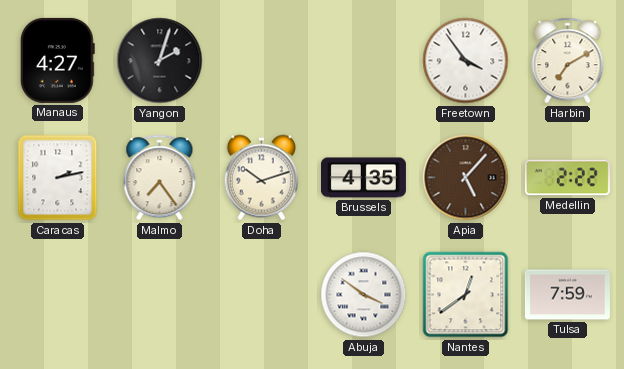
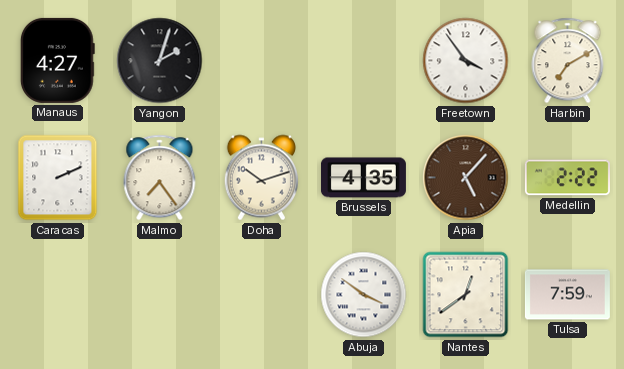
Caracas: 2:13 -> 2:11 (58, 178)
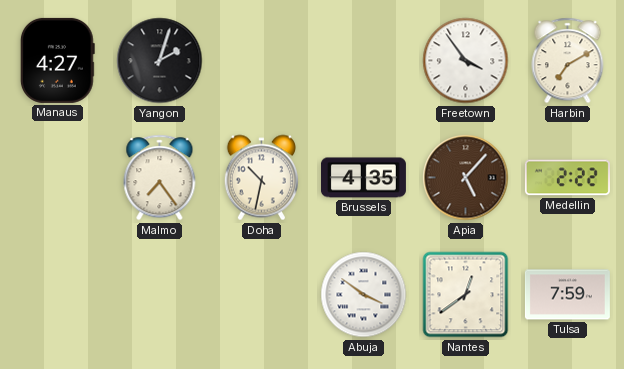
Caracas: 2:11 -> none (58, 178)
Doha: 10:12 -> 10:32 (261, 178)
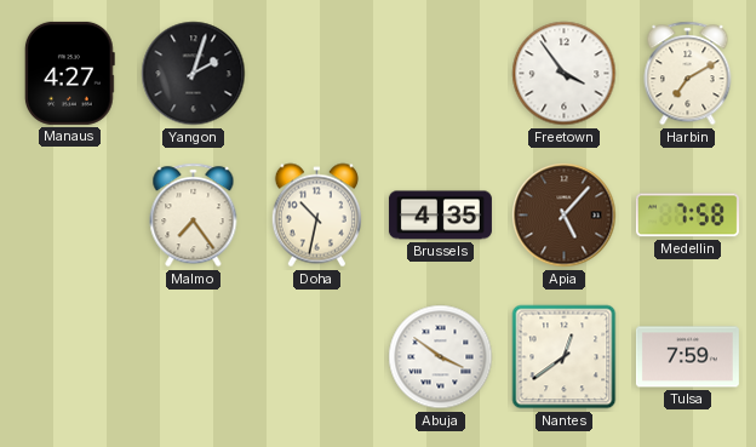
Medellin: 2:22 -> 7:58 (687, 216)
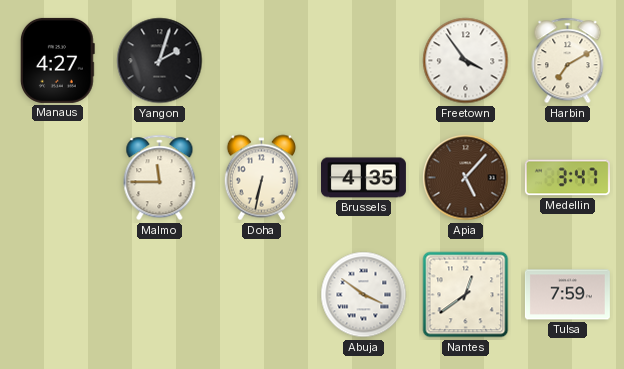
Malmo: 7:24 -> 11:45 (160, 178)
Doha: 10:32 -> 6:32 (261, 178)
Medellin: 7:58 -> 3:47 (567, 178)
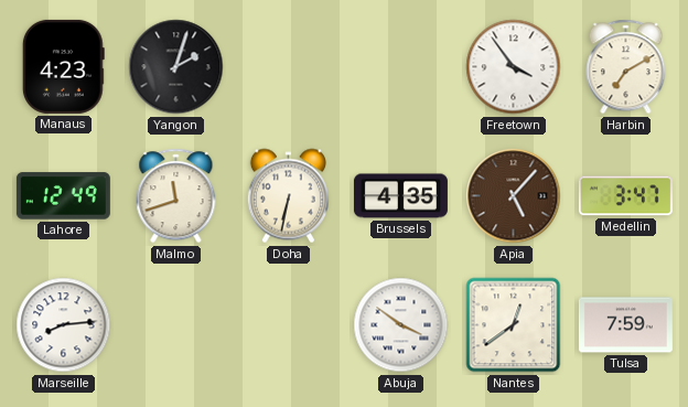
Manaus: 4:27 -> 4:23 (63, 66)
Lahore: none -> 12:49 (63, 196)
Malmo: 11:45 -> 11:42 (176, 196)
Marseille: none -> 8:14 (64, 325)
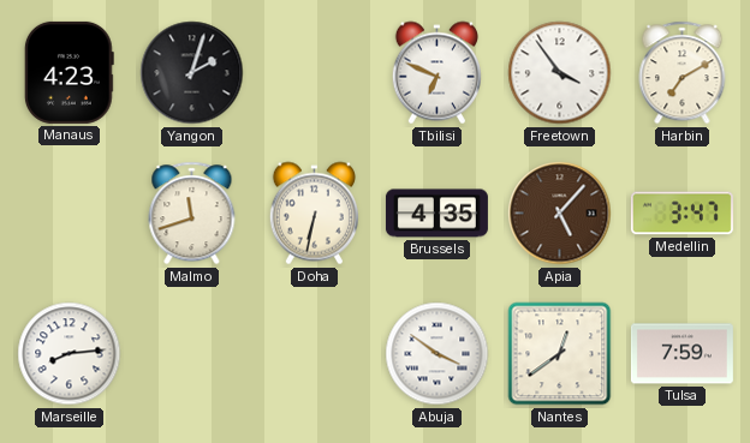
Tbilisi: none -> 6:49 (436, 73)
Lahore: 12:49 -> none (63, 196)
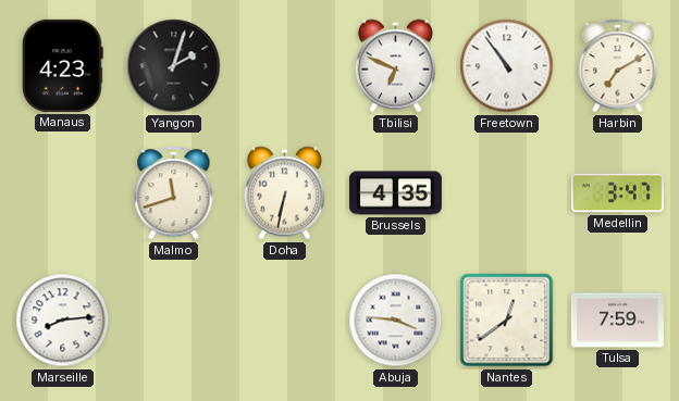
Freetown: 3:54 -> 10:54 (507, 66)
Apia: 5:07 -> none (560, 214)
Abuja: 3:51 -> 3:46 (396, 321)
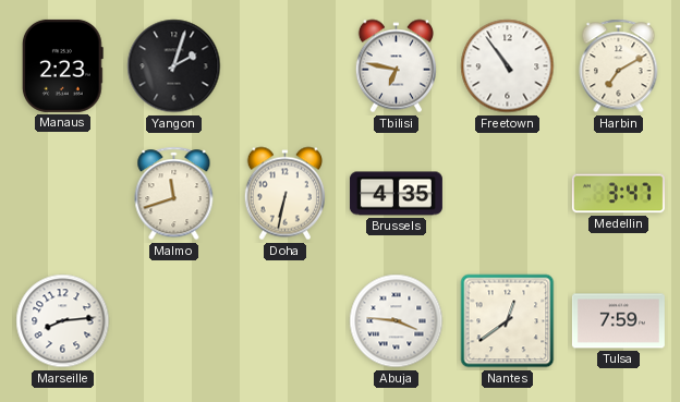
Manaus: 4:23 -> 2:23 (62, 65)
Tbilisi: 6:49 -> 6:47 (396, 66)
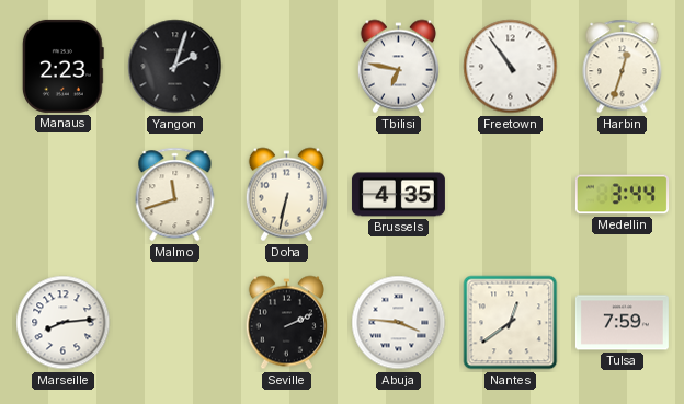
Harbin: 7:10 -> 12:33 (623, 67)
Medellin: 3:47 -> 3:44 (622, 195)
Seville: none -> 2:11 (286, 323)
